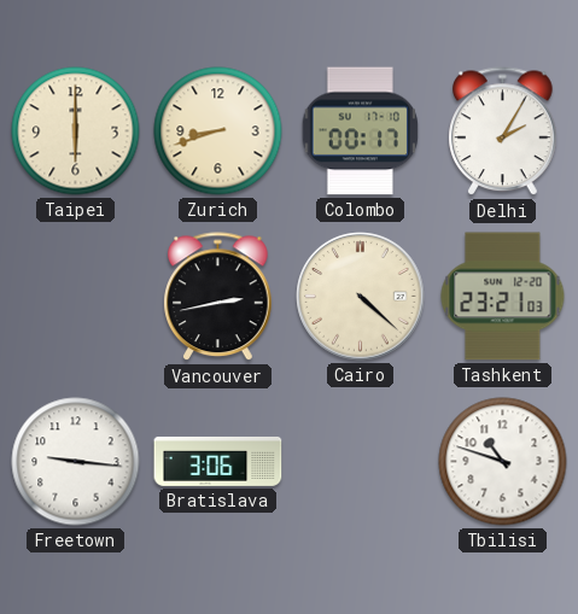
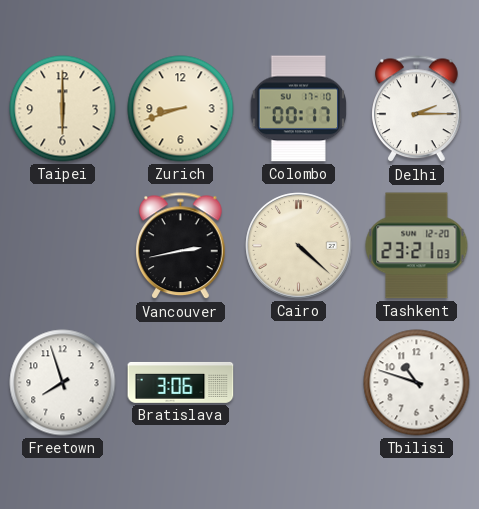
Delhi: 2:05 -> 2:15 (417, 109)
Freetown: 9:16 -> 7:57 (63, 383)
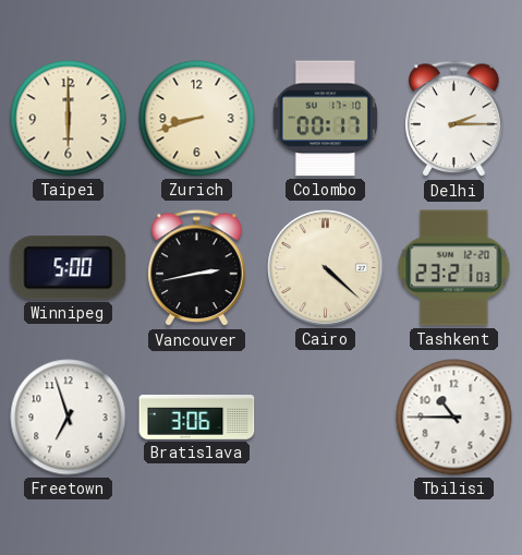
Winnipeg: none -> 5:00 (69, 268)
Freetown: 7:57 -> 6:57 (69, 418)
Tbilisi: 10:48 -> 10:45 (454, 418)
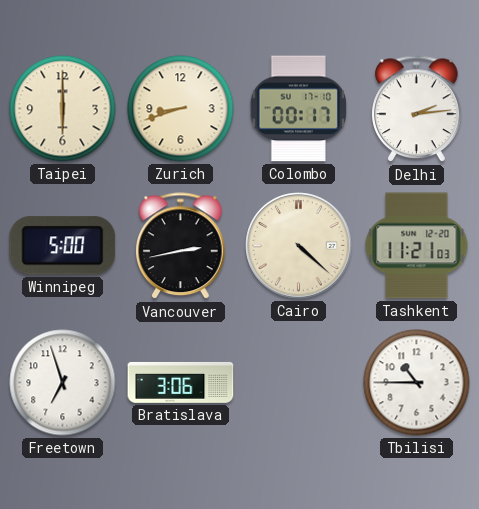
Delhi: 2:15 -> 2:14 (417, 109)
Tashkent: 23:21 -> 11:21 (417, 246)
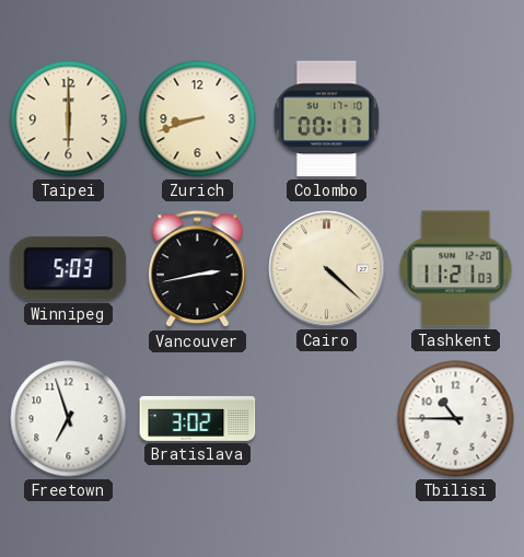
Delhi: 2:14 -> none (417, 109)
Winnipeg: 5:00 -> 5:03 (69, 269)
Bratislava: 3:06 -> 3:02 (198, 418)
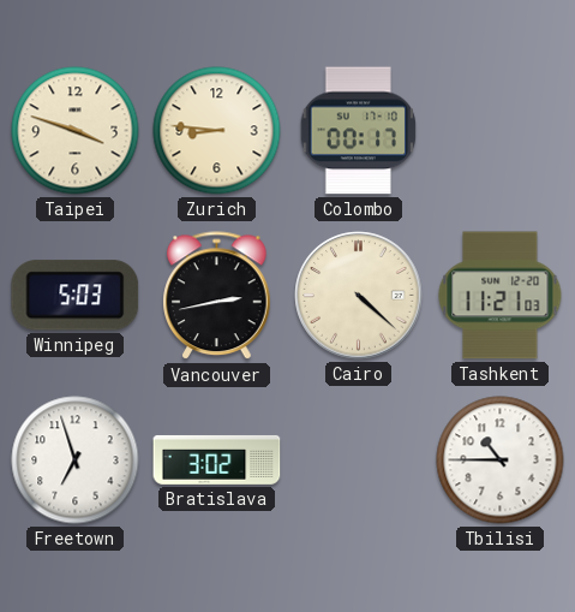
Taipei: 6:00 -> 3:48 (76, 131)
Zurich: 8:42 -> 8:46 (217, 131)
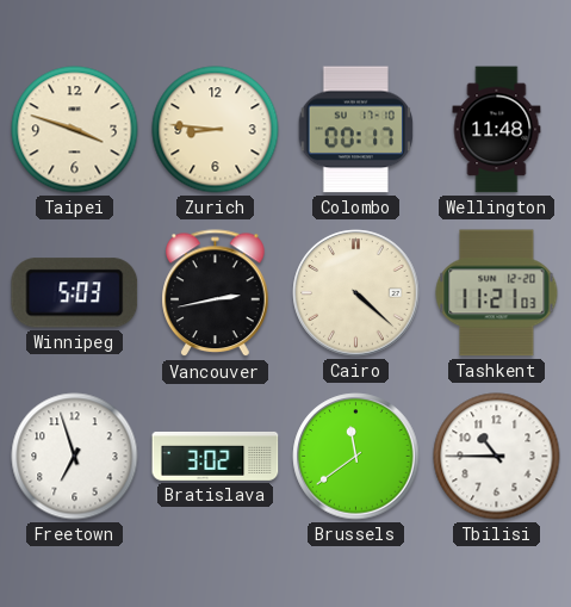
Wellington: none -> 11:48 (497, 130)
Brussels: none -> 11:39 (356, 457)
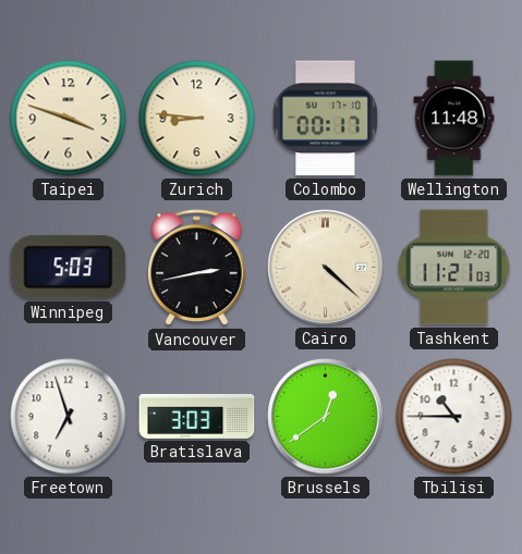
Bratislava: 3:02 -> 3:03 (197, 416)
Brussels: 11:39 -> 12:39 (326, 417)
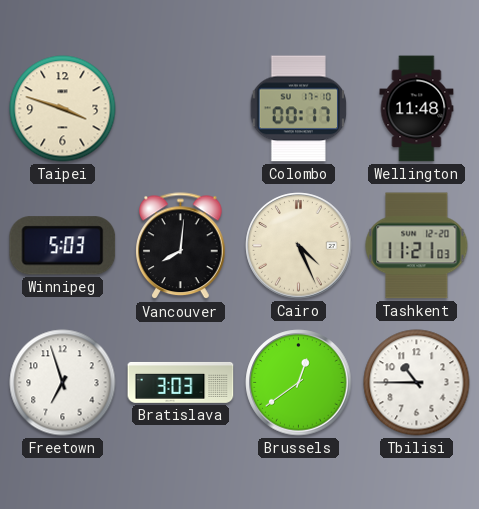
Zurich: 8:46 -> none (197, 119)
Vancouver: 2:43 -> 8:01 (181, 246)
Cairo: 4:22 -> 4:26 (299, 246)
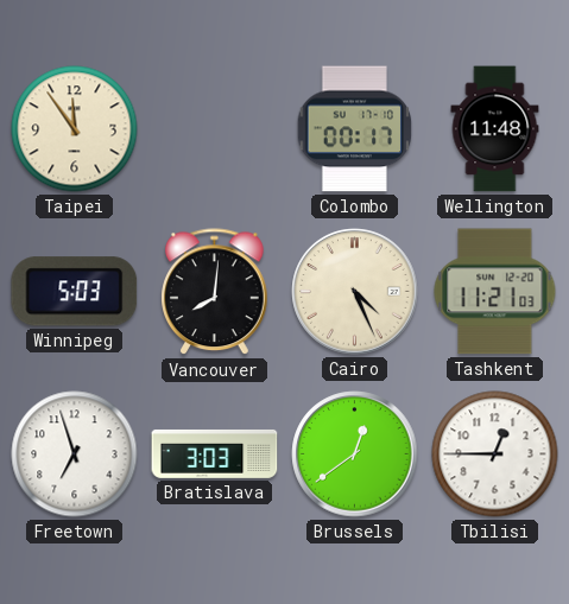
Taipei: 3:48 -> 11:54 (75, 129)
Tbilisi: 10:45 -> 12:45 (495, 454)
